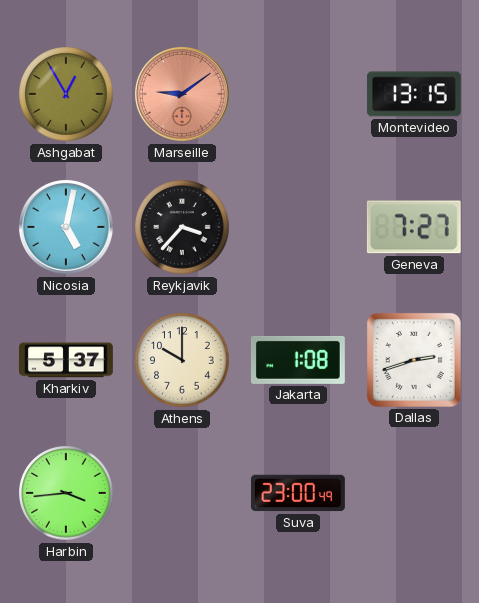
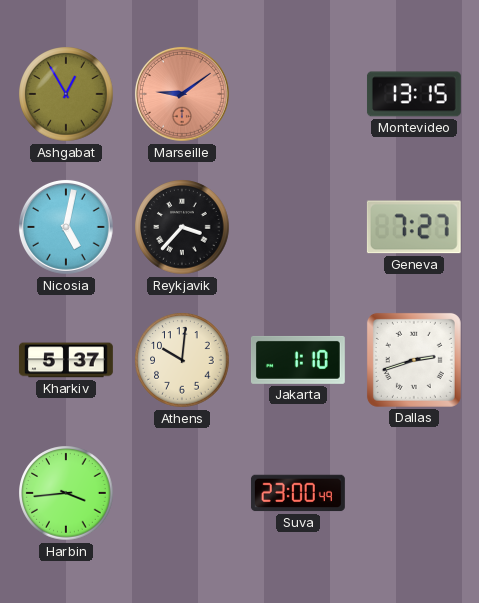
Athens: 10:00 -> 10:01 (182, 360)
Jakarta: 1:08 -> 1:10 (298, 360)
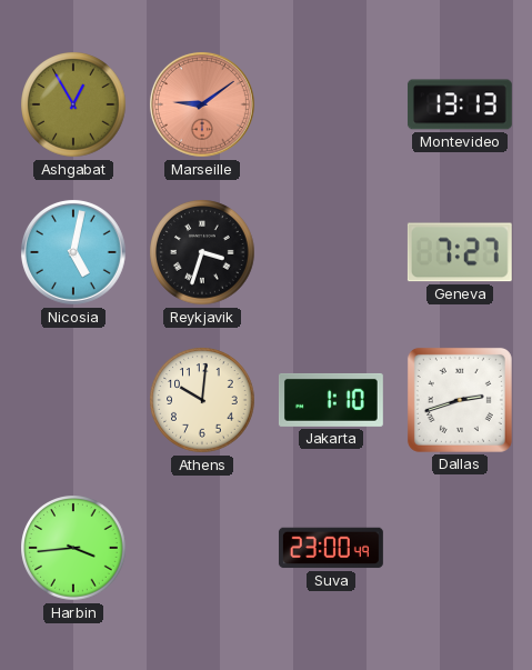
Montevideo: 13:15 -> 13:13 (460, 104)
Reykjavik: 3:37 -> 3:33 (202, 252)
Kharkiv: 5:37 -> none (66, 360)
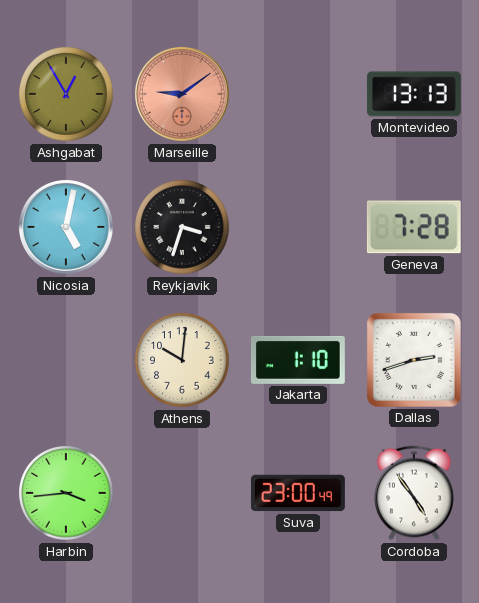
Geneva: 7:27 -> 7:28 (414, 227)
Cordoba: none -> 4:54 (414, 493)
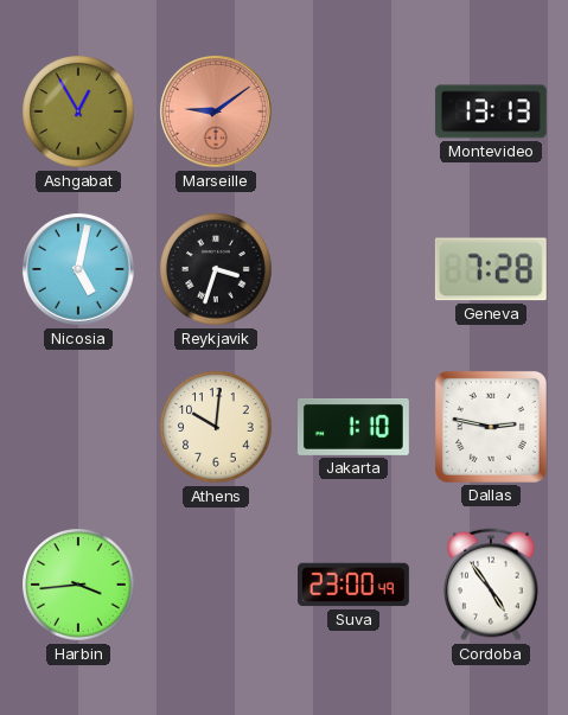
Dallas: 2:42 -> 2:47 (491, 427)
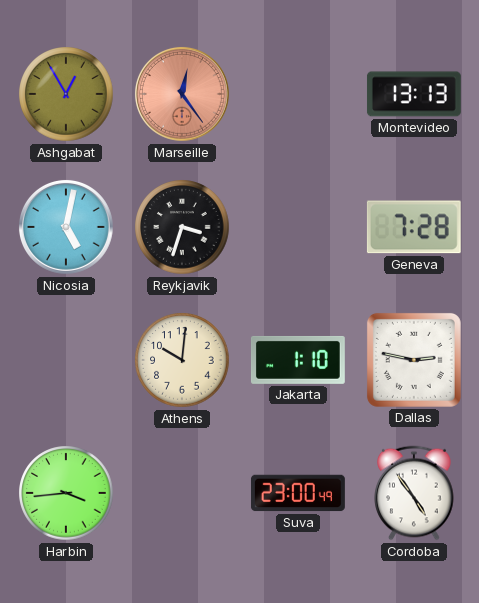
Marseille: 9:09 -> 12:24 (183, 95)
